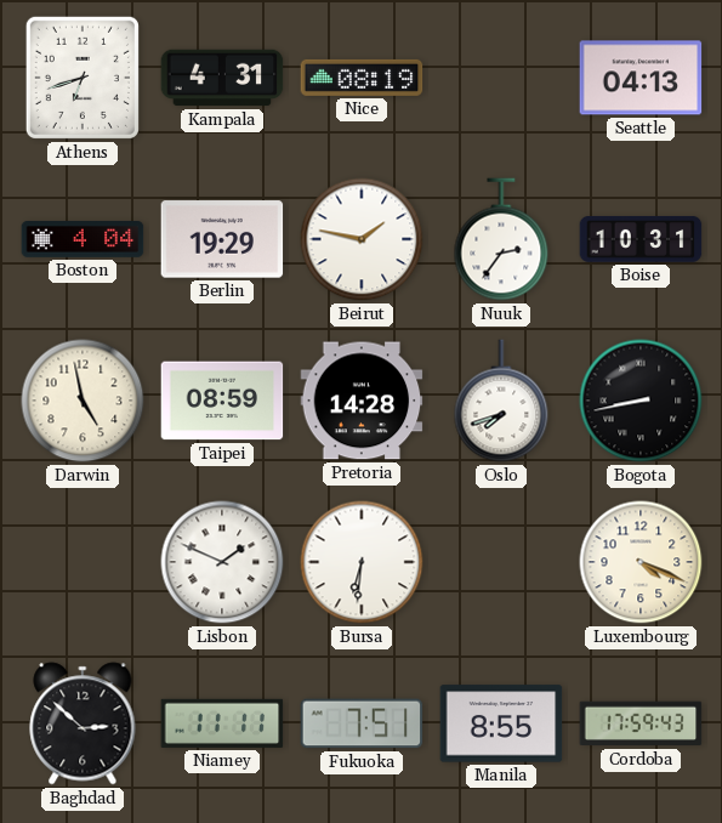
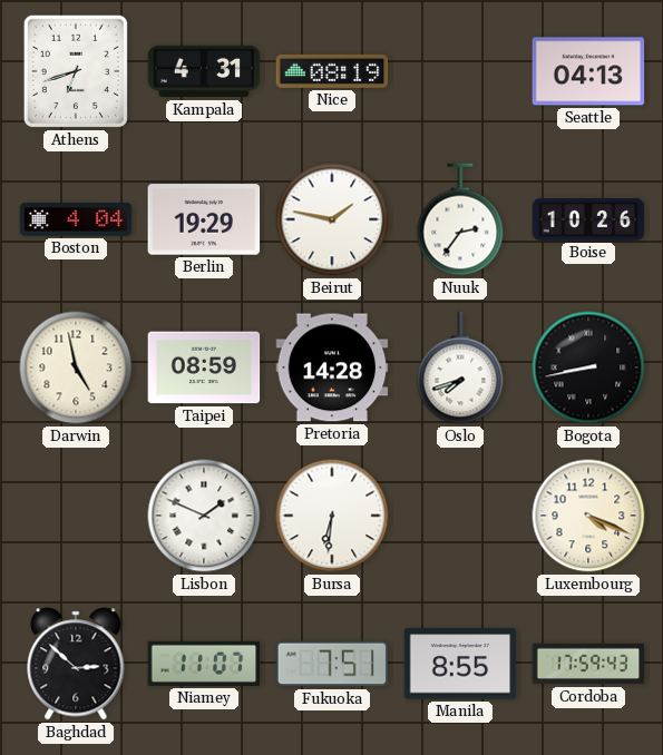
Boise: 10:31 -> 10:26 (588, 220)
Niamey: 11:11 -> 11:07 (204, 664)
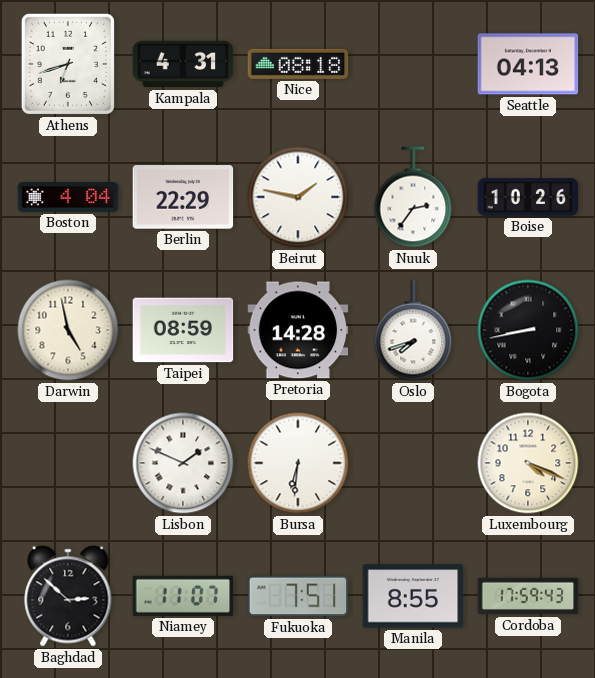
Nice: 08:19 -> 08:18 (298, 64)
Berlin: 19:29 -> 22:29 (183, 197)
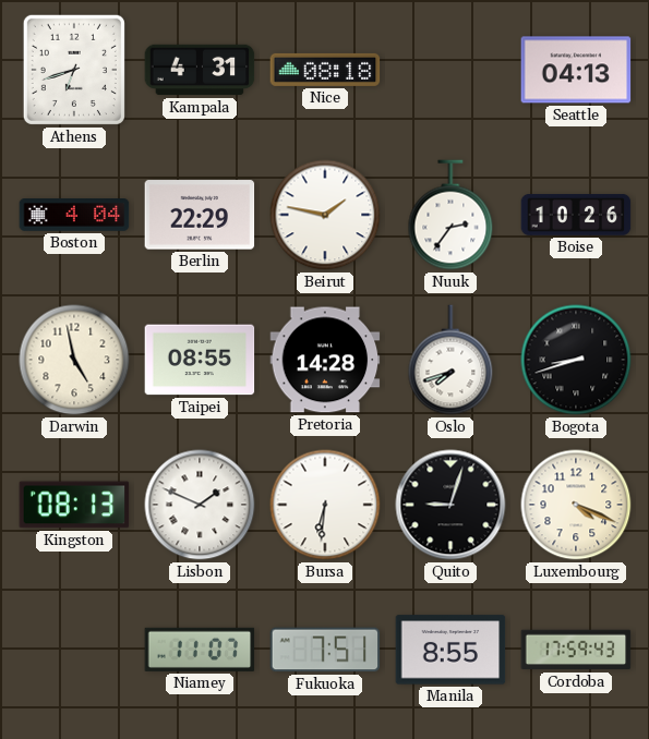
Taipei: 08:59 -> 08:55 (200, 360)
Bogota: 8:43 -> 8:42 (576, 360)
Kingston: none -> 08:13 (74, 505)
Quito: none -> 9:03 (450, 505)
Baghdad: 2:52 -> none (68, 596)
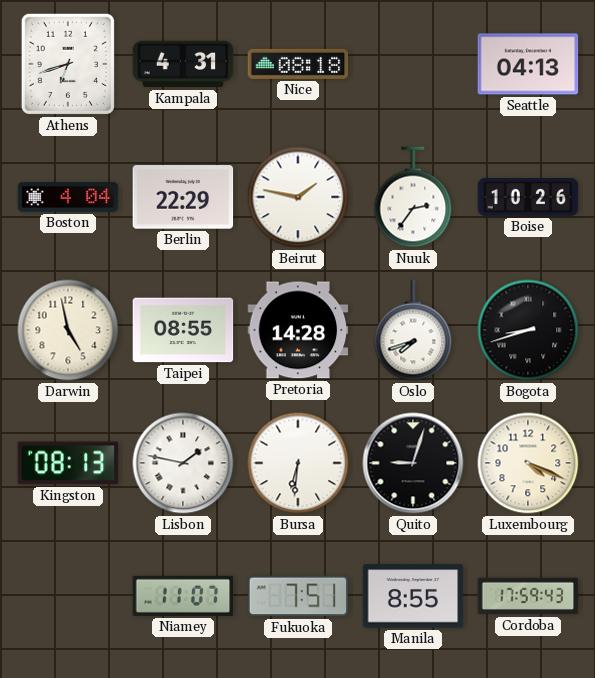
Lisbon: 1:49 -> 1:47 (183, 463)
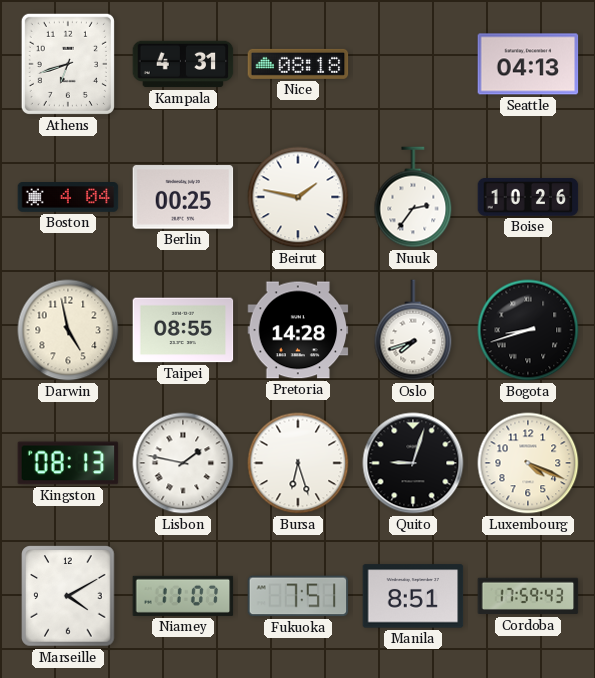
Berlin: 22:29 -> 00:25 (183, 197)
Bursa: 6:31 -> 6:27 (298, 463)
Marseille: none -> 4:10 (68, 596)
Manila: 8:55 -> 8:51 (413, 596)
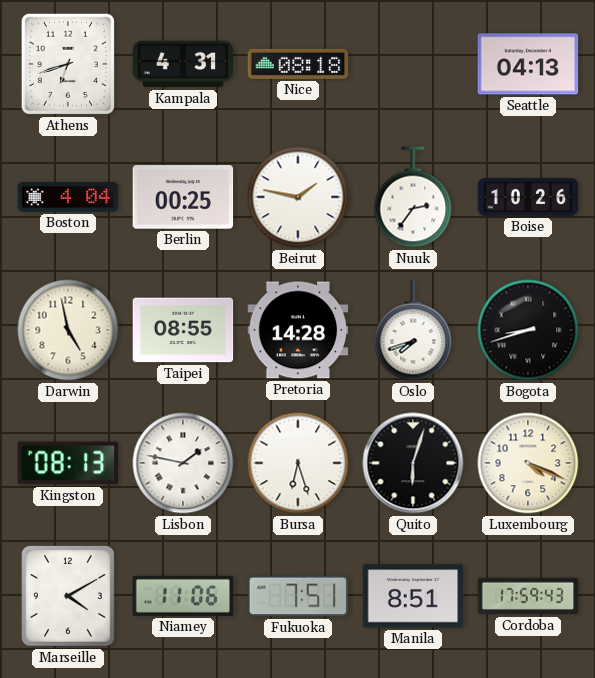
Quito: 9:03 -> 6:03 (413, 463)
Niamey: 11:07 -> 11:06 (183, 596)
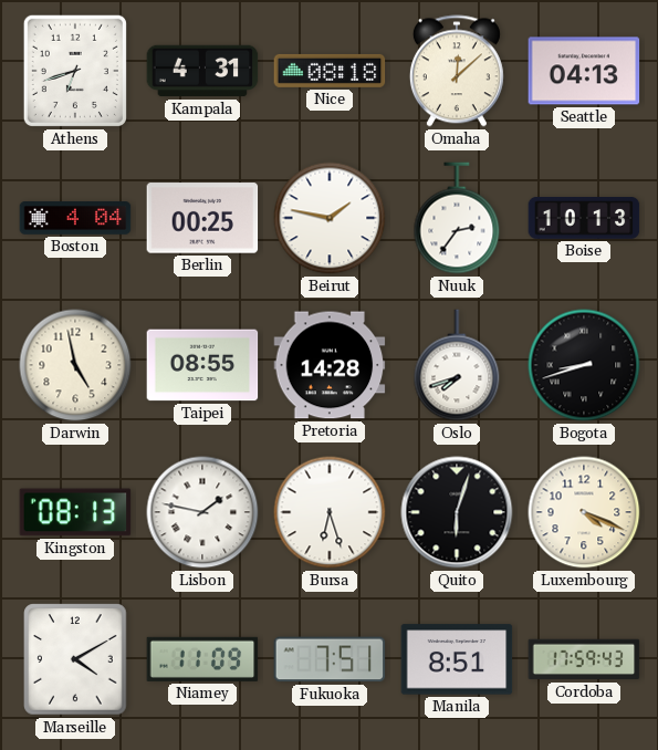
Omaha: none -> 12:08 (457, 71)
Boise: 10:26 -> 10:13 (584, 219)
Niamey: 11:06 -> 11:09 (202, 659)
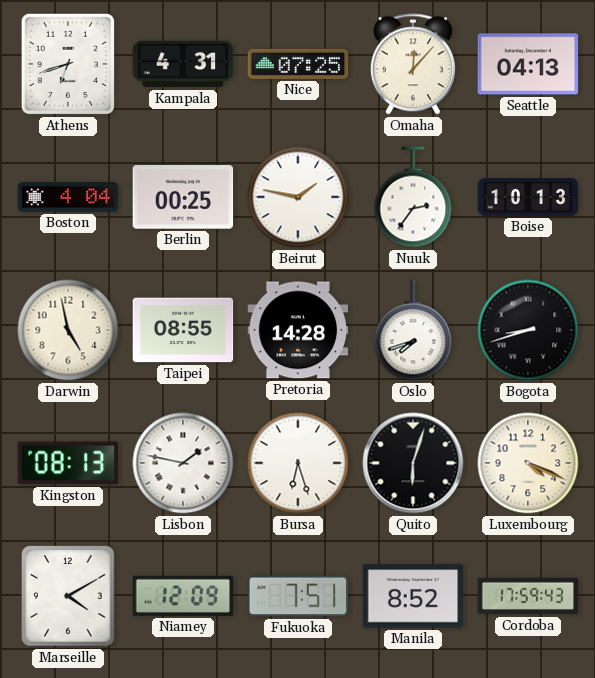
Nice: 08:18 -> 07:25 (298, 64)
Omaha: 12:08 -> 12:07 (413, 64)
Niamey: 11:09 -> 12:09 (183, 596)
Manila: 8:51 -> 8:52 (413, 596)
